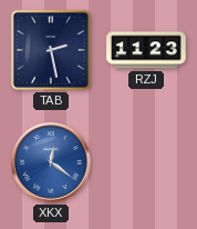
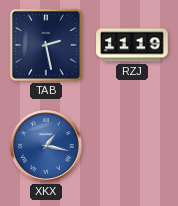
RZJ: 11:23 -> 11:19 (132, 45)
XKX: 12:21 -> 1:17 (46, 146)
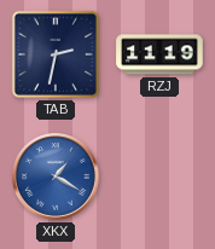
TAB: 2:28 -> 2:32 (56, 54)
XKX: 1:17 -> 1:20 (56, 176)
